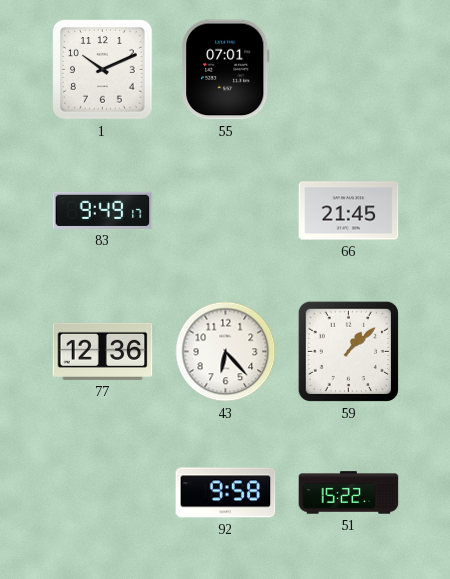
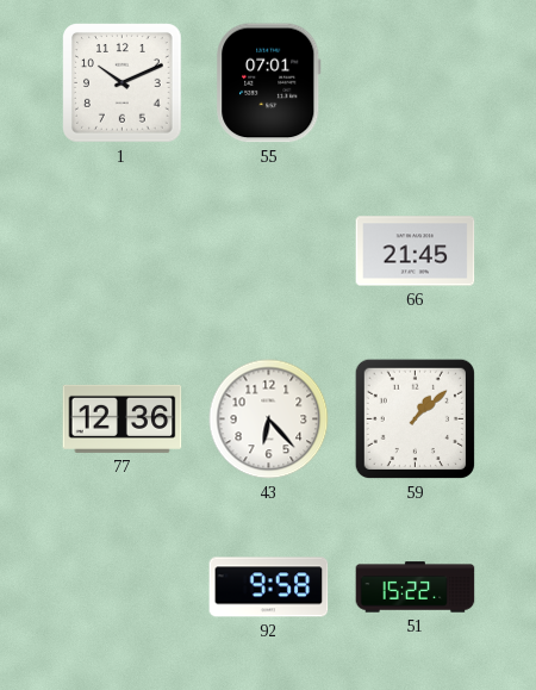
83: 9:49 -> none (103, 210)
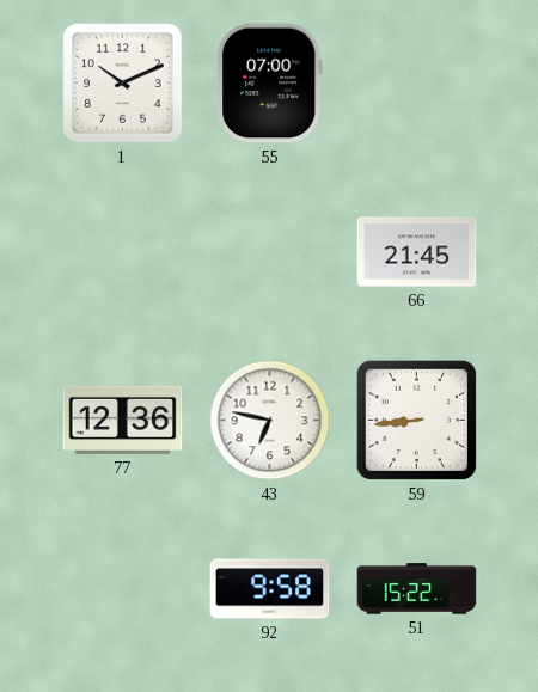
55: 07:01 -> 07:00 (270, 84)
43: 6:23 -> 6:47 (270, 421)
59: 1:08 -> 8:44 (416, 420)
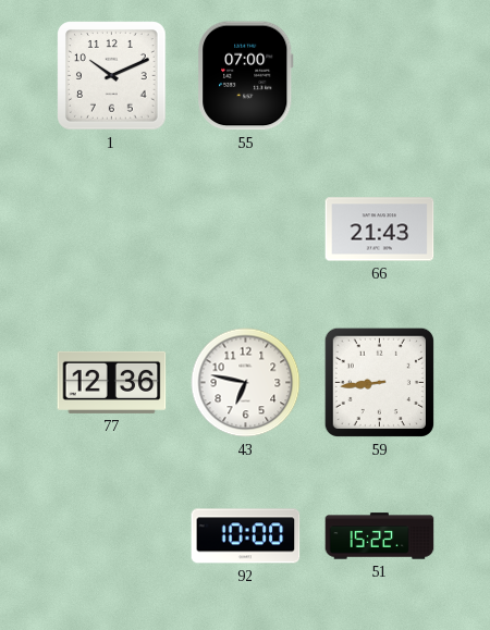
66: 21:45 -> 21:43 (380, 230)
92: 9:58 -> 10:00 (246, 536)
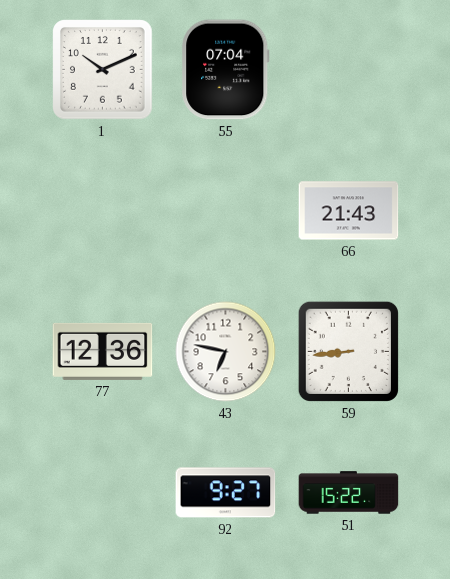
55: 07:00 -> 07:04 (226, 70)
92: 10:00 -> 9:27 (226, 493)
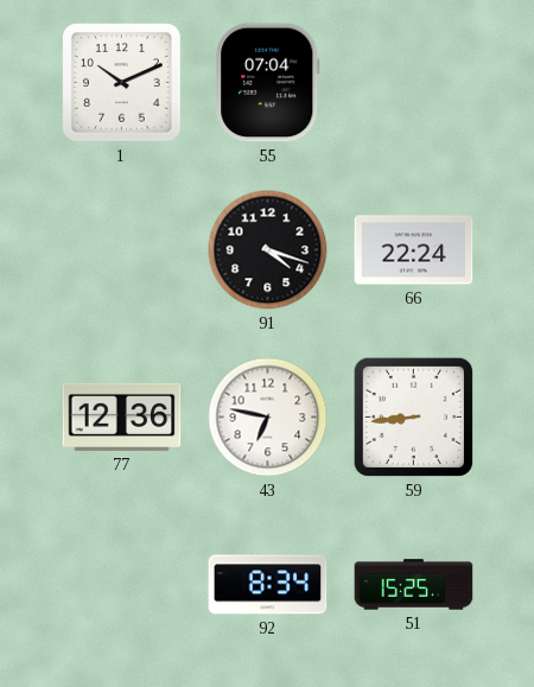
91: none -> 4:18 (268, 250)
66: 21:43 -> 22:24 (414, 250)
92: 9:27 -> 8:34 (268, 585)
51: 15:22 -> 15:25 (414, 585)
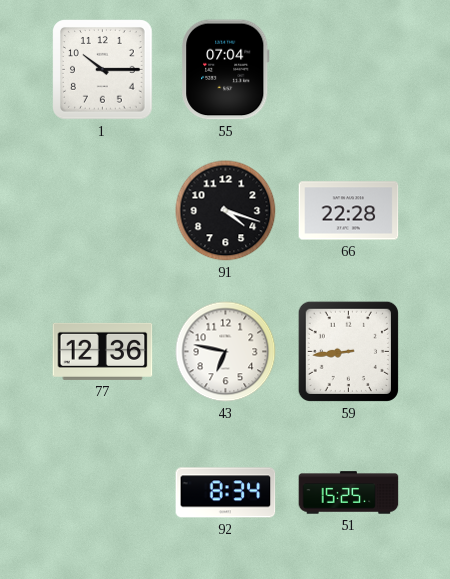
1: 10:11 -> 10:15 (103, 70)
66: 22:24 -> 22:28 (349, 211)
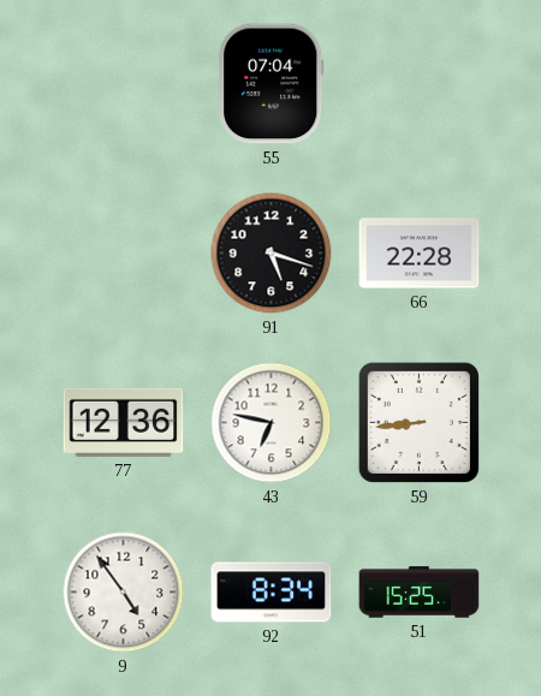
1: 10:15 -> none (103, 70)
91: 4:18 -> 5:18 (272, 254)
9: none -> 4:54 (124, 593)
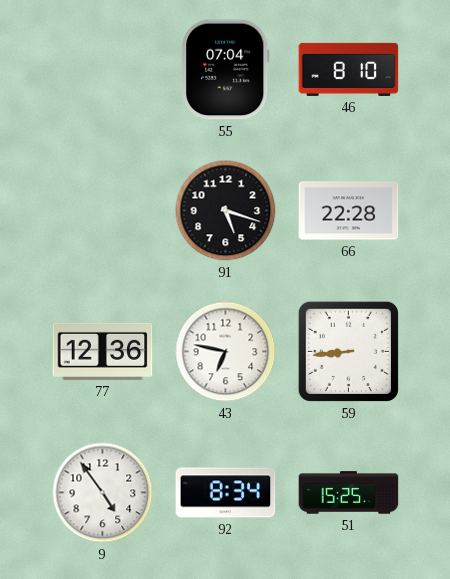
46: none -> 8:10 (349, 69)
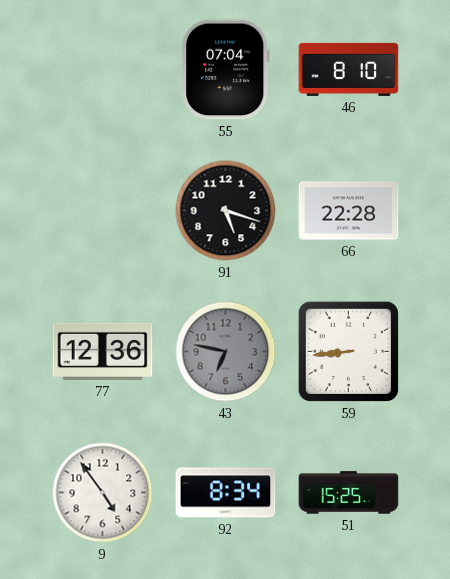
43 dial: white -> grey (226, 352)
